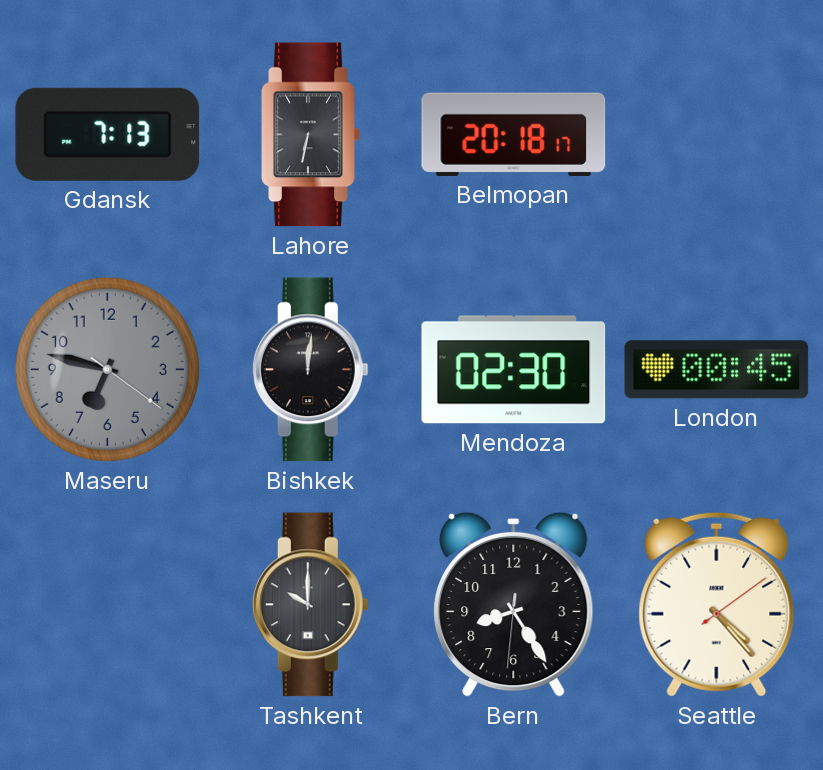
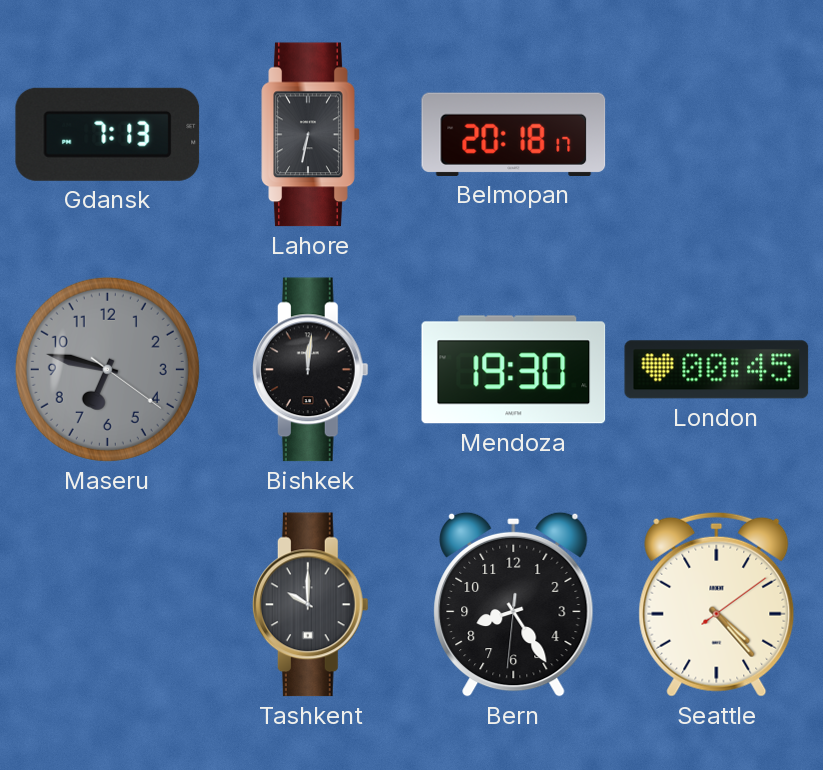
Mendoza: 02:30 -> 19:30 (514, 370)
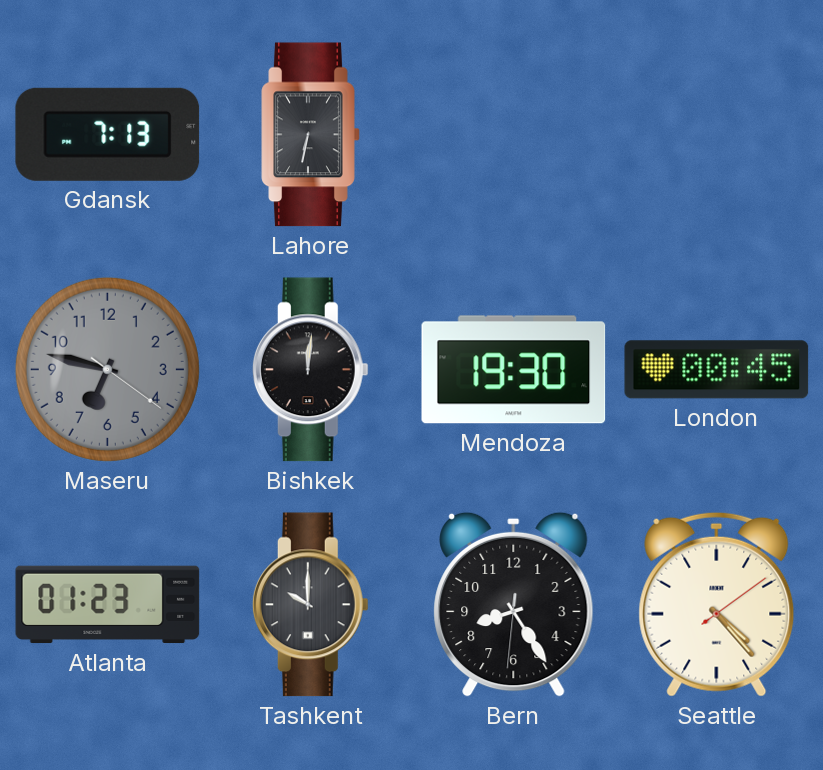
Belmopan: 20:18 -> none (514, 134)
Atlanta: none -> 01:23 (108, 605)
